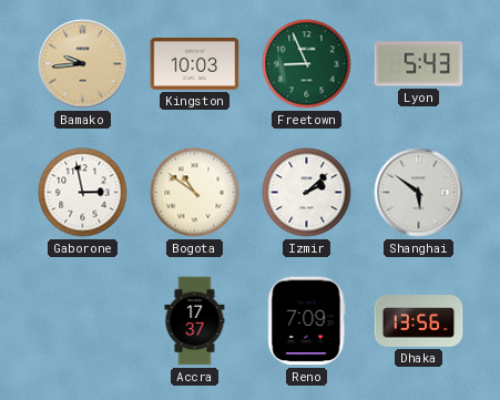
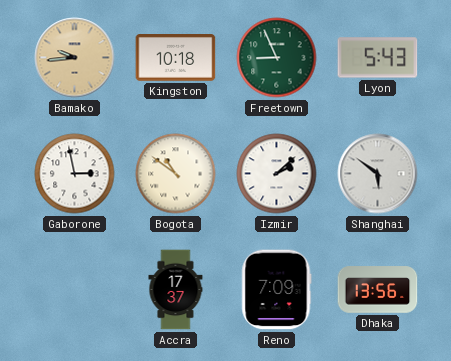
Kingston: 10:03 -> 10:18 (176, 58)
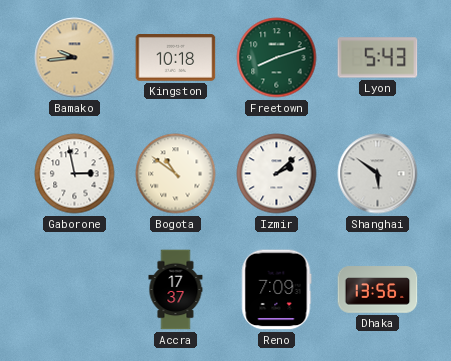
Freetown: 8:56 -> 8:12 (277, 58)
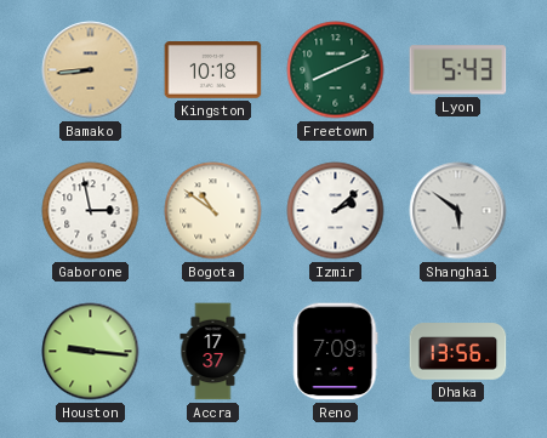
Bamako: 9:44 -> 8:44 (91, 70)
Freetown: 8:12 -> 8:11 (336, 70)
Houston: none -> 9:16 (91, 352)
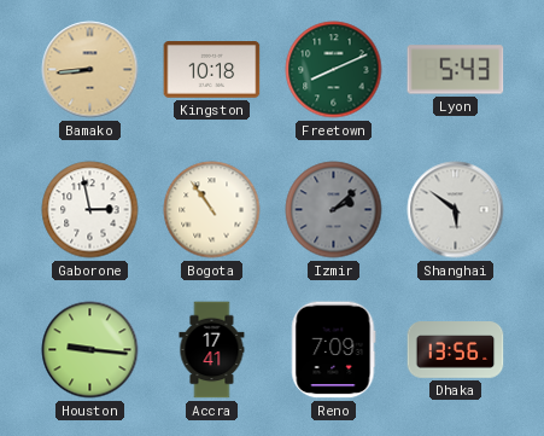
Bogota: 10:51 -> 10:54 (212, 210)
Izmir dial: white -> grey (334, 210)
Accra: 17:37 -> 17:41 (212, 350)
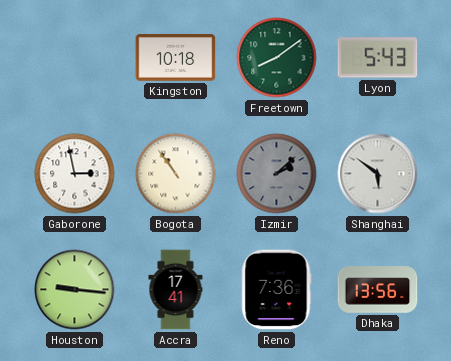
Bamako: 8:44 -> none (90, 70)
Freetown: 8:11 -> 8:09 (277, 58)
Reno: 7:09 -> 7:36 (277, 290)
